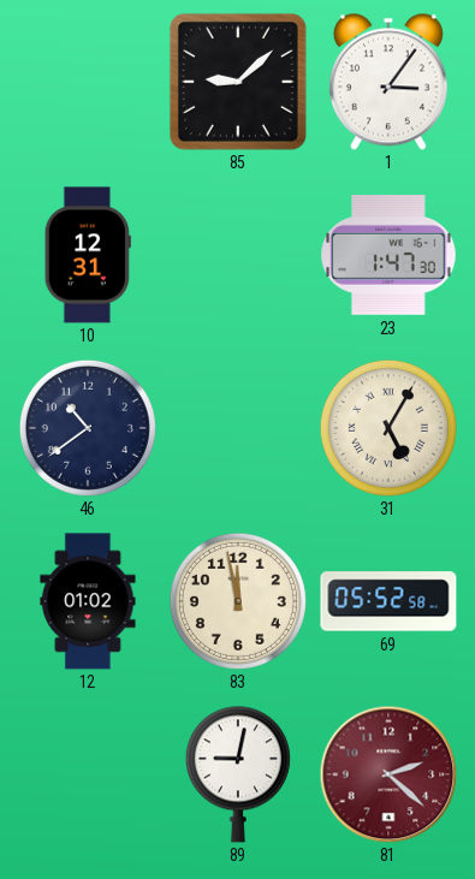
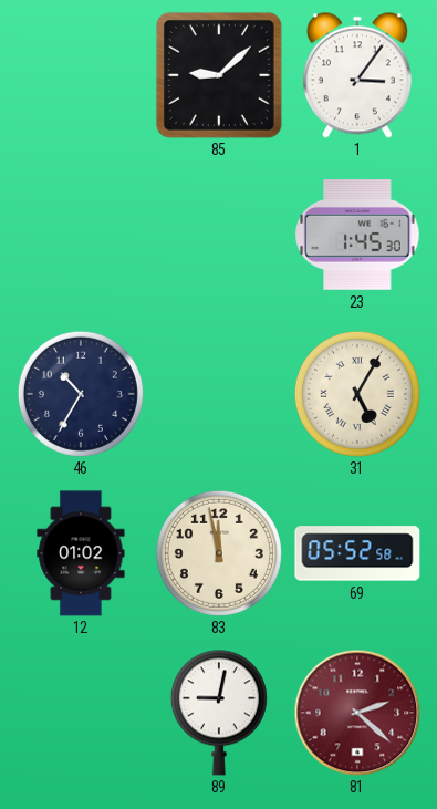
10: 12:31 -> none (88, 255)
23: 1:47 -> 1:45 (357, 236)
46: 10:39 -> 10:35 (81, 394)
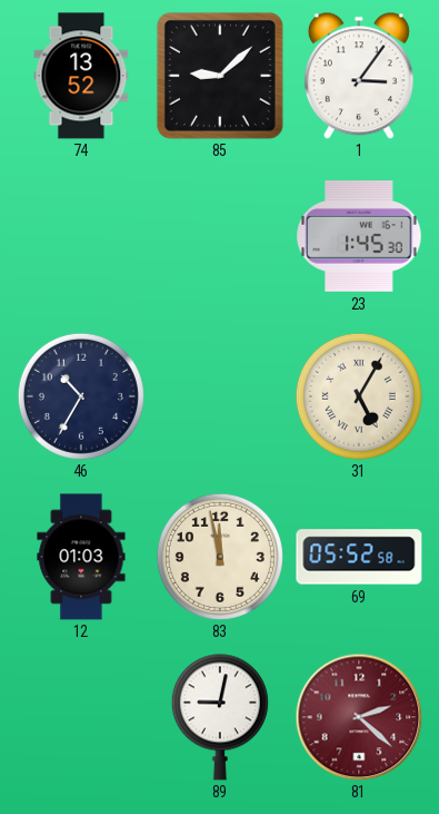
74: none -> 13:52 (81, 76)
12: 01:02 -> 01:03 (81, 557)
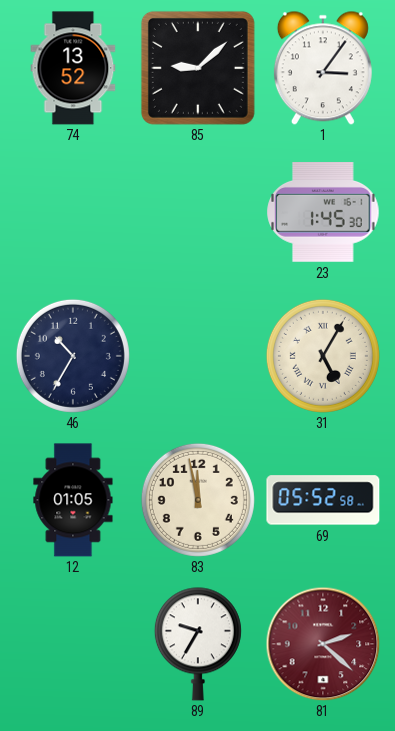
12: 01:03 -> 01:05 (73, 500)
89: 9:02 -> 9:35 (198, 644)
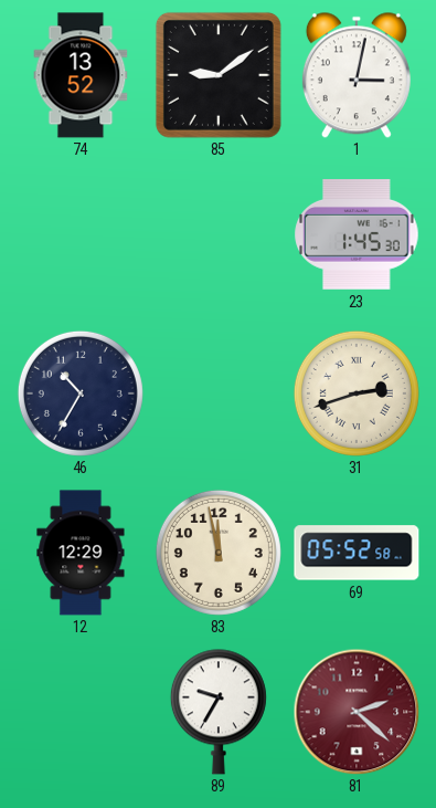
85: 9:08 -> 9:09 (219, 75)
1: 3:06 -> 3:02 (357, 75)
31: 5:05 -> 2:42 (357, 393)
12: 01:05 -> 12:29 (81, 553)
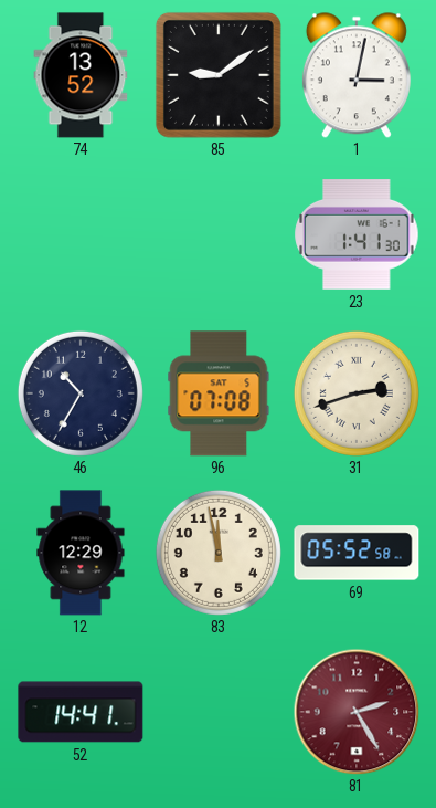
23: 1:45 -> 1:41 (357, 235)
96: none -> 07:08 (219, 393)
52: none -> 14:41 (81, 712)
89: 9:35 -> none (219, 712)
81: 2:22 -> 2:25 (357, 712)
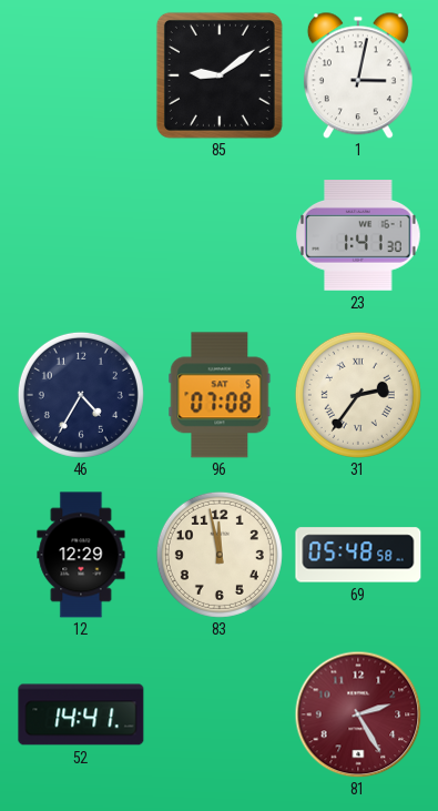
74: 13:52 -> none (81, 75)
46: 10:35 -> 4:35 (81, 395)
31: 2:42 -> 2:36 (358, 395)
69: 05:52 -> 05:48 (358, 555)
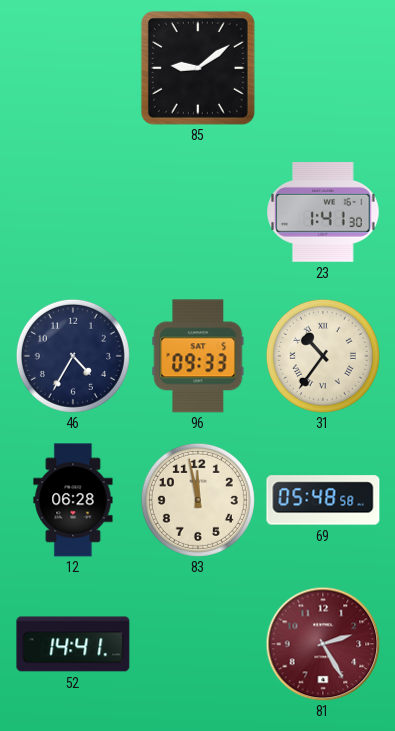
1: 3:02 -> none (358, 75)
96: 07:08 -> 09:33 (198, 356)
31: 2:36 -> 10:36 (323, 356)
12: 12:29 -> 06:28 (73, 500)
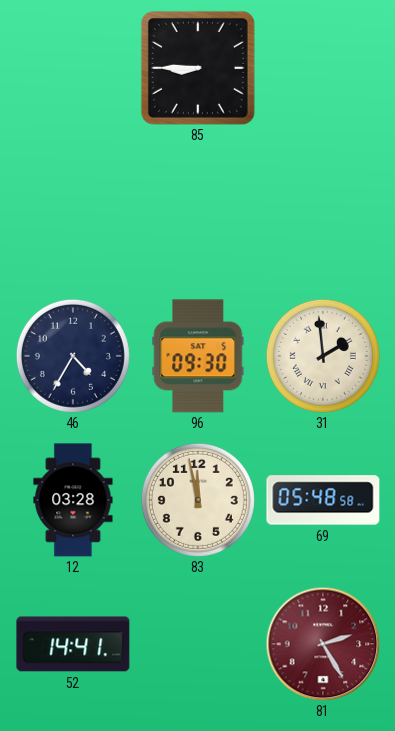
85: 9:09 -> 8:45 (198, 68)
23: 1:41 -> none (323, 213)
96: 09:33 -> 09:30 (198, 356)
31: 10:36 -> 1:59 (323, 356)
12: 06:28 -> 03:28 (73, 500)
